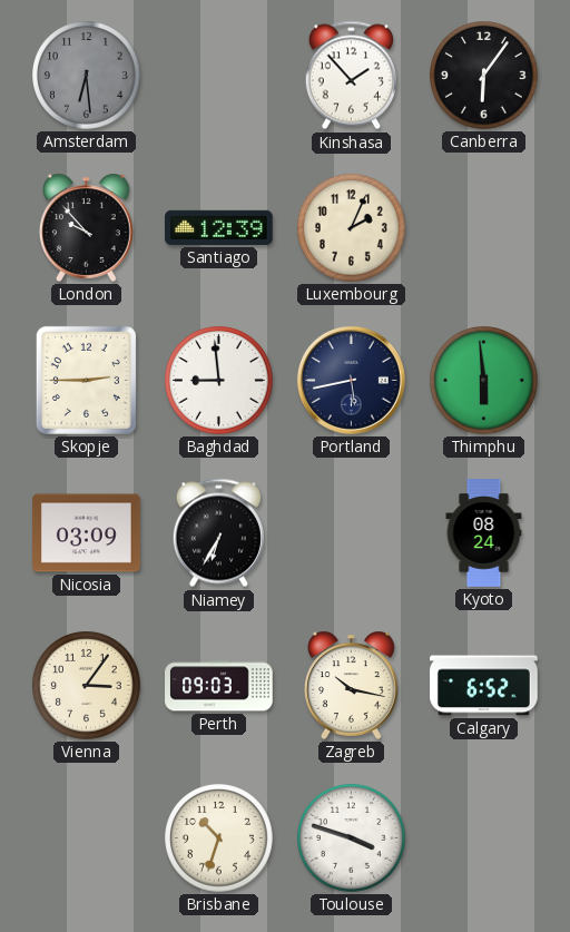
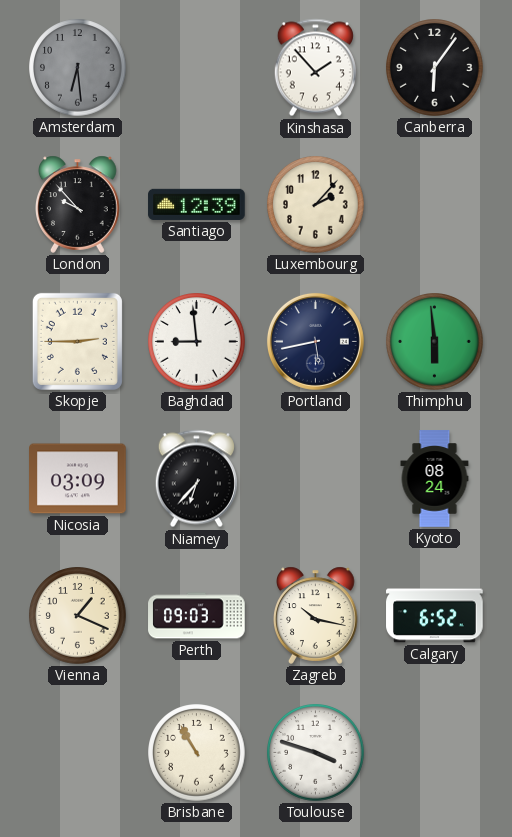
Luxembourg: 2:04 -> 2:07 (316, 205)
Niamey: 6:35 -> 6:37 (196, 479)
Vienna: 3:06 -> 1:19 (78, 616)
Brisbane: 10:33 -> 10:55 (197, 753)
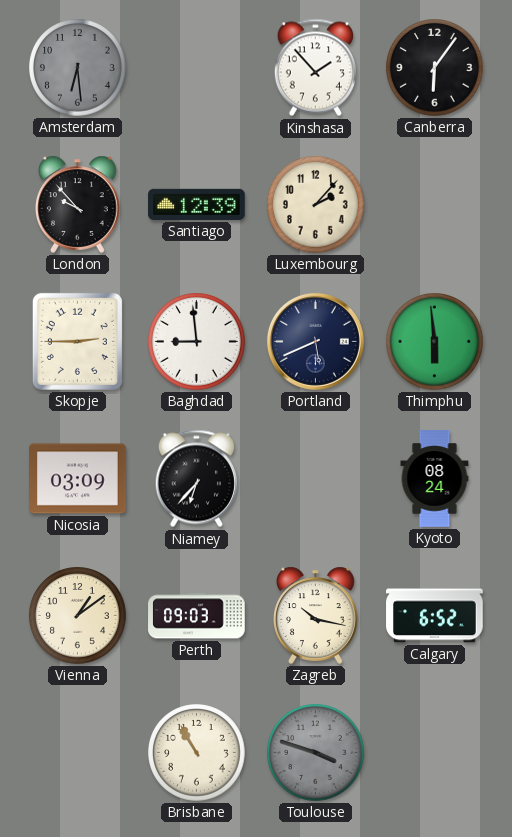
Portland: 5:43 -> 5:41 (315, 341)
Vienna: 1:19 -> 1:09 (78, 616)
Toulouse dial: white -> grey (316, 753)
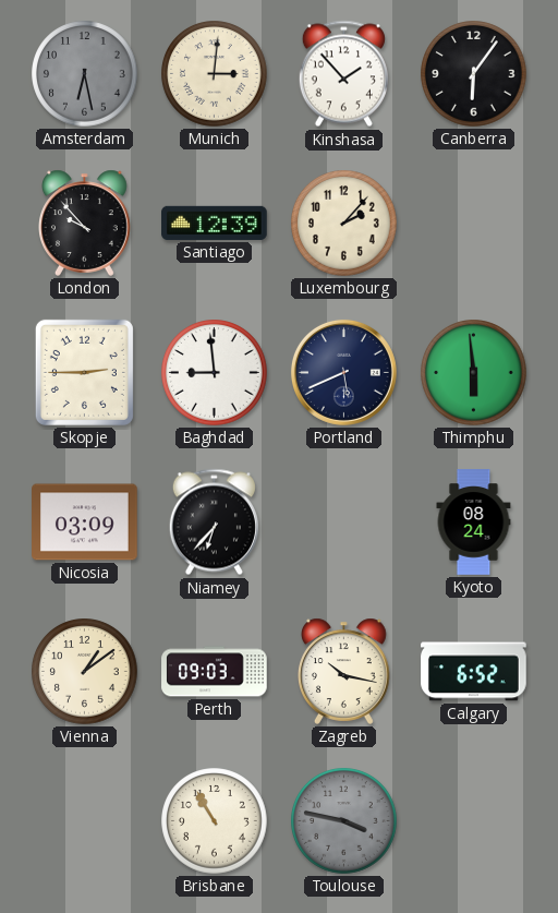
Amsterdam: 6:29 -> 6:28 (85, 74)
Munich: none -> 3:01 (215, 74)
Toulouse: 3:48 -> 3:47 (344, 821)
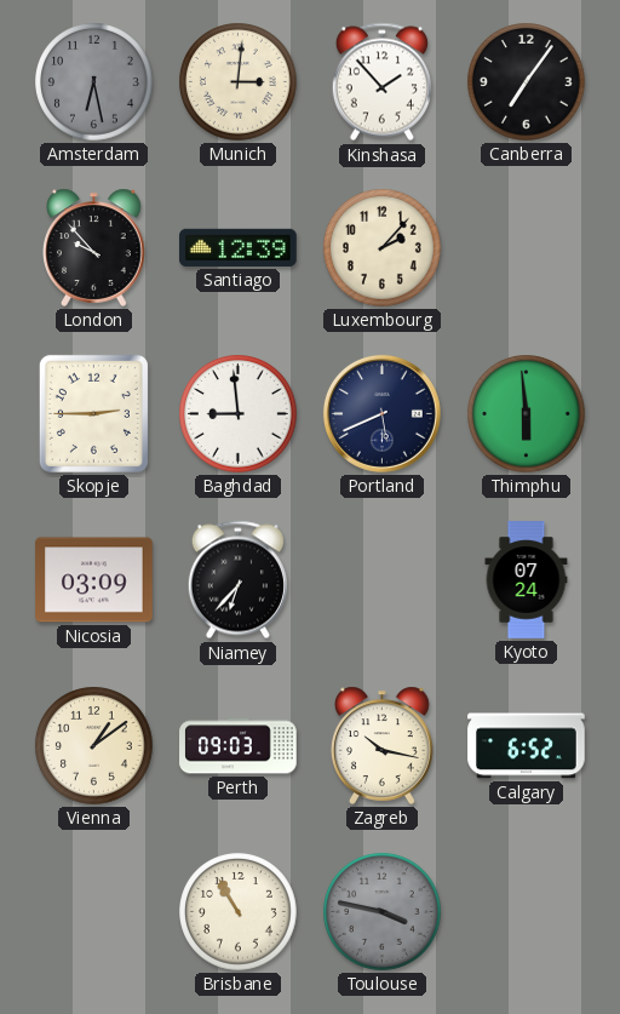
Canberra: 6:06 -> 7:06 (527, 82)
Kyoto: 08:24 -> 07:24 (527, 580)
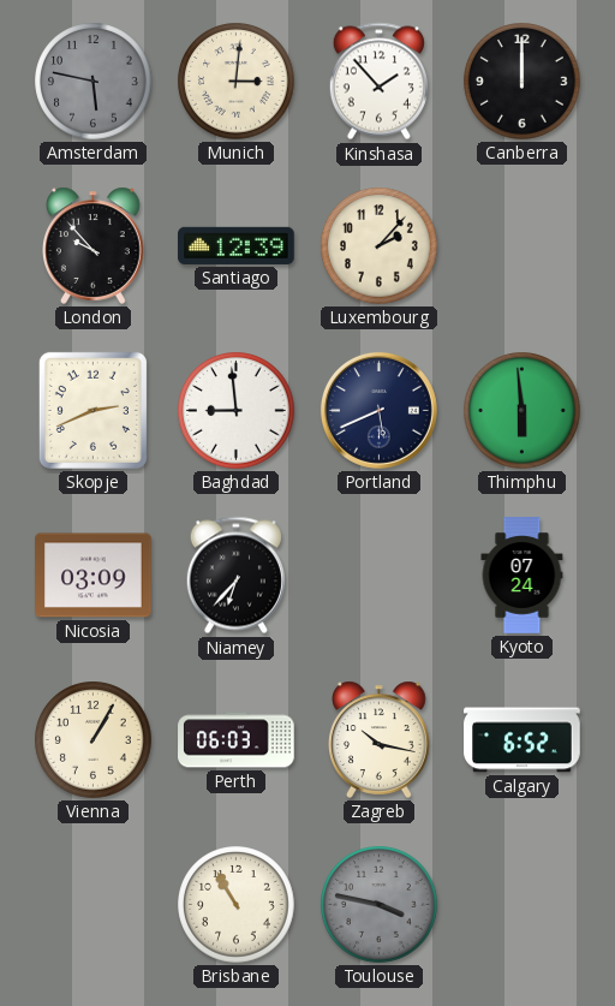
Amsterdam: 6:28 -> 5:47 (94, 82)
Canberra: 7:06 -> 12:00 (523, 82)
Skopje: 2:45 -> 2:41 (92, 410)
Vienna: 1:09 -> 1:05 (94, 740)
Perth: 09:03 -> 06:03 (237, 740)
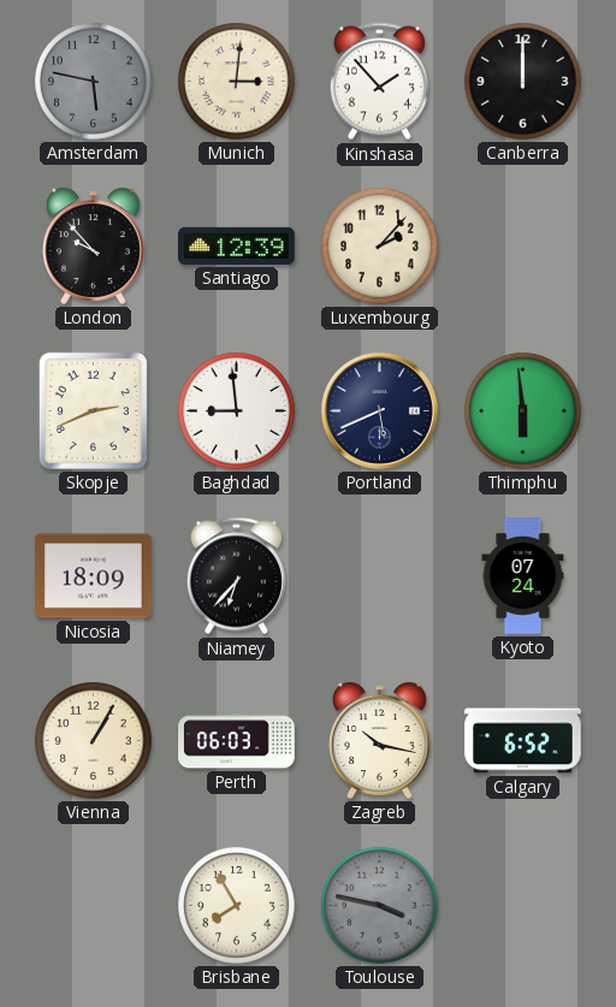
Nicosia: 03:09 -> 18:09 (94, 576)
Brisbane: 10:55 -> 7:55 (237, 906)
